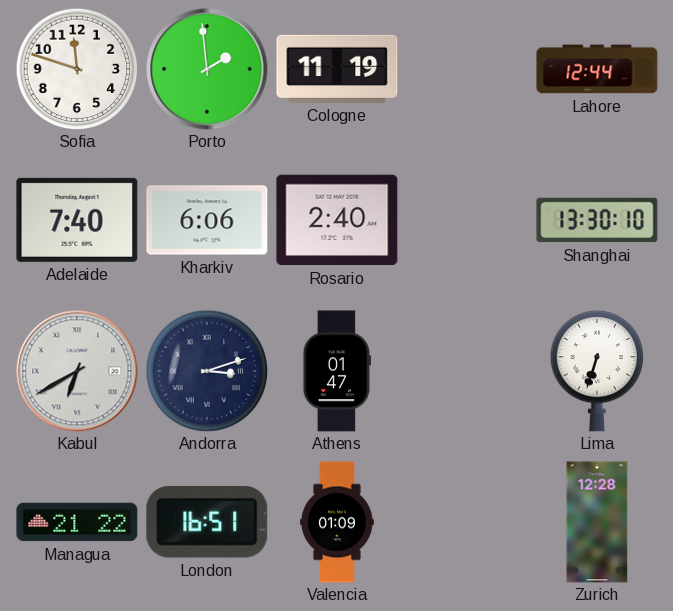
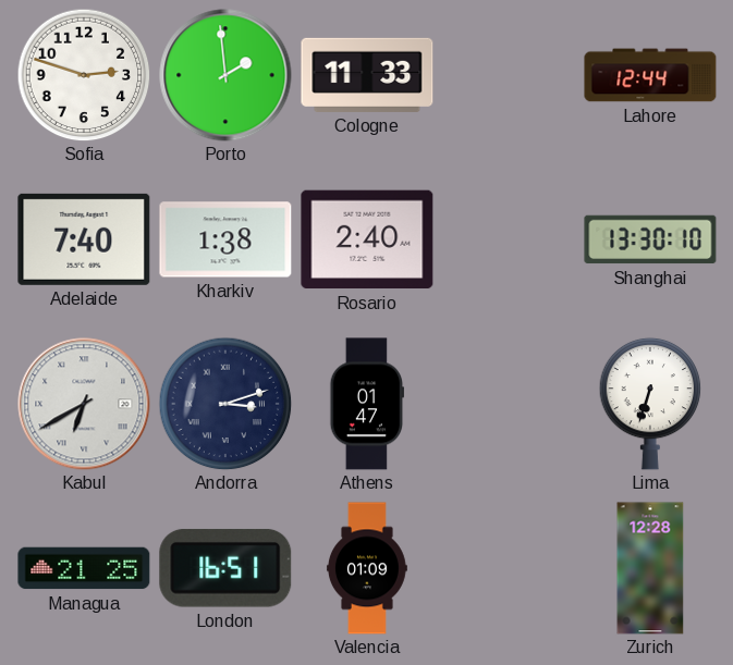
Sofia: 11:48 -> 2:48 (84, 75)
Cologne: 11:19 -> 11:33 (367, 75)
Kharkiv: 6:06 -> 1:38 (225, 239)
Managua: 21:22 -> 21:25 (84, 568)
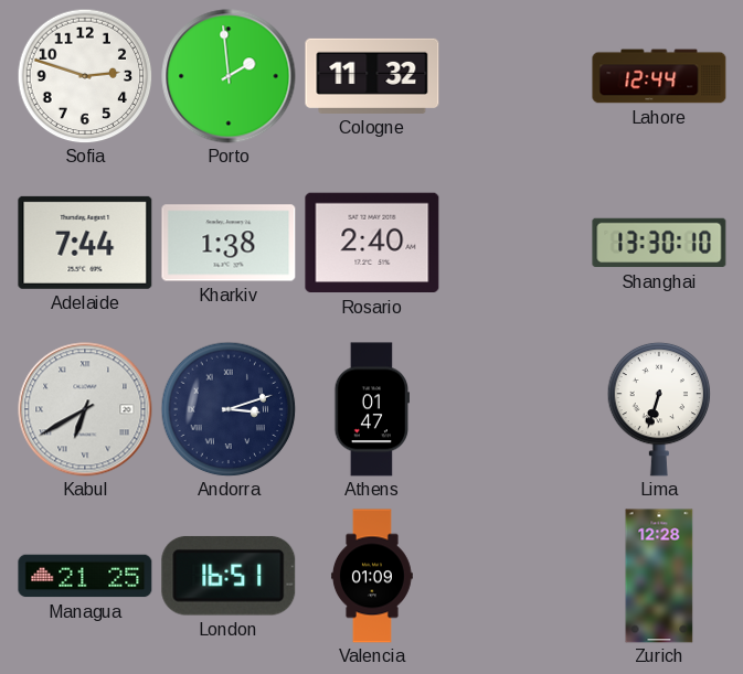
Cologne: 11:33 -> 11:32 (372, 76)
Adelaide: 7:40 -> 7:44 (85, 243)
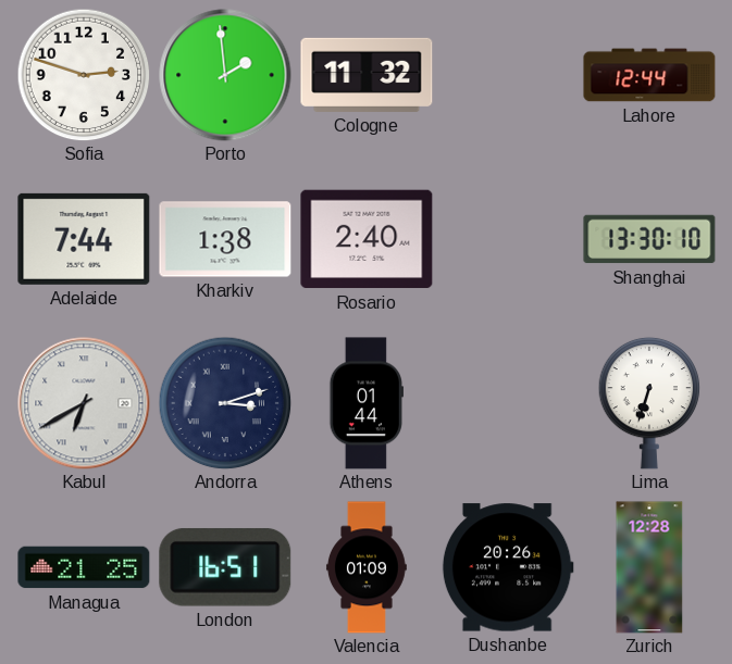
Athens: 01:47 -> 01:44 (365, 403)
Dushanbe: none -> 20:26 (508, 567)
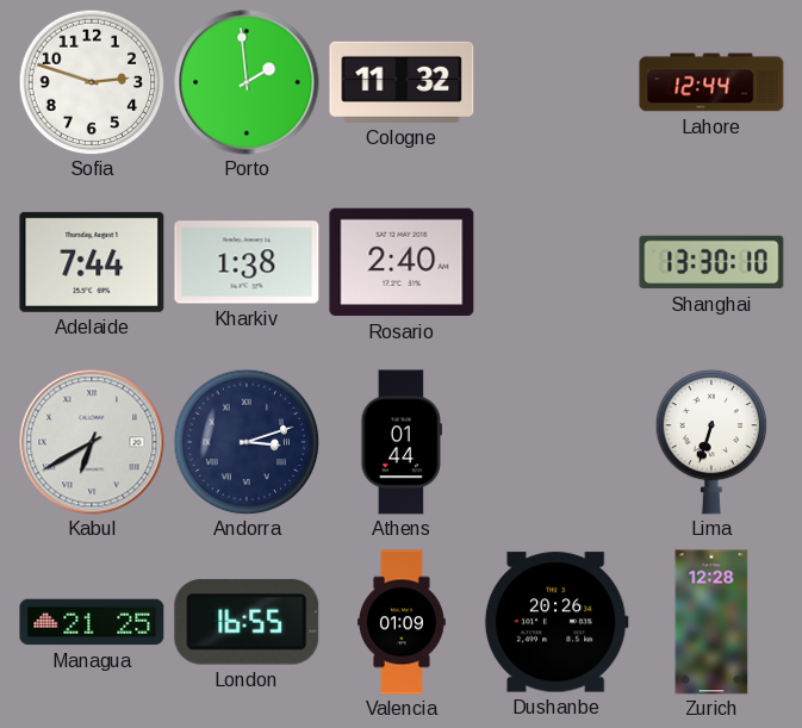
London: 16:51 -> 16:55 (247, 622)
